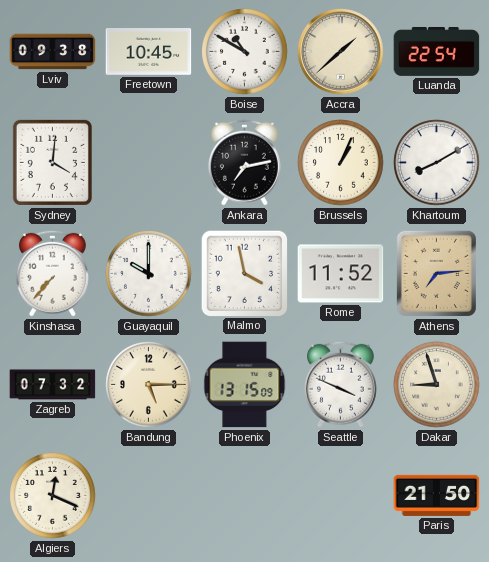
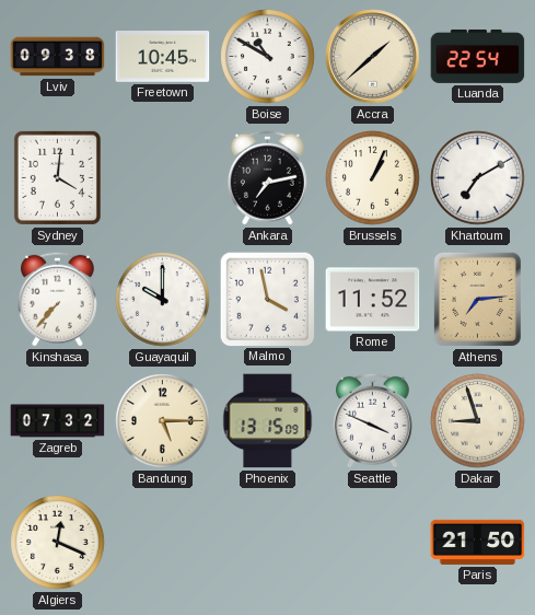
Khartoum: 8:10 -> 7:10 (478, 178)
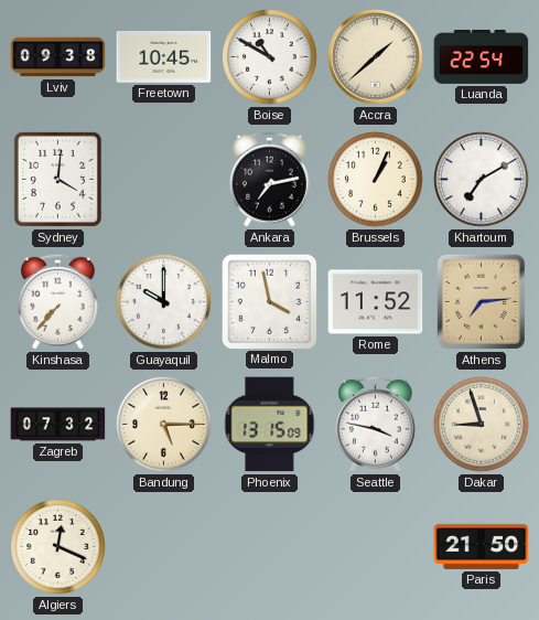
Seattle: 3:49 -> 3:47 (375, 424)
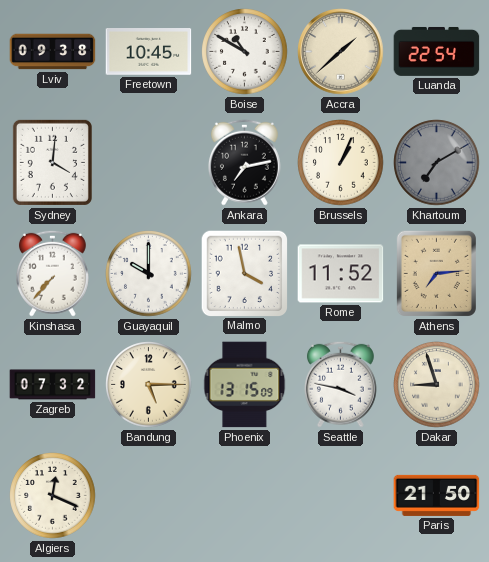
Khartoum dial: white -> grey (437, 163)
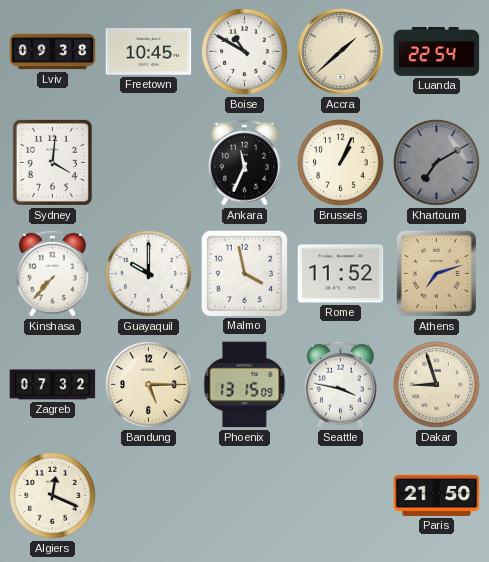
Ankara: 7:13 -> 11:34 (244, 162)
Athens: 7:14 -> 7:12 (436, 273)
